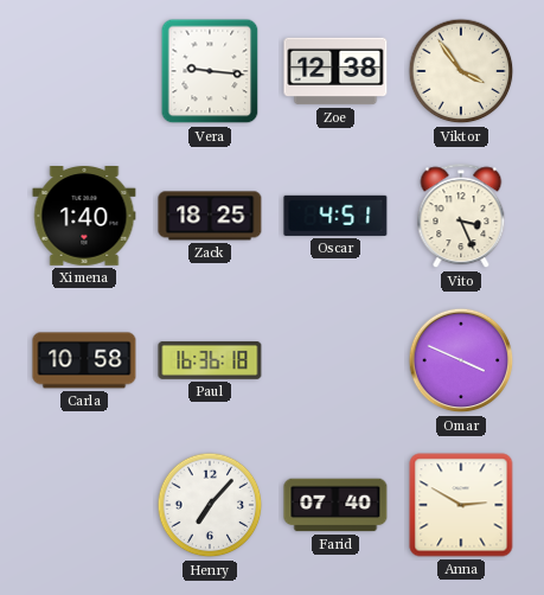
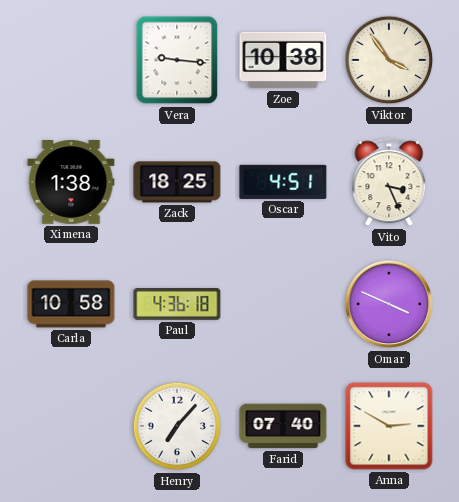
Zoe: 12:38 -> 10:38 (283, 60)
Ximena: 1:40 -> 1:38 (71, 183)
Paul: 16:36 -> 4:36 (177, 305)
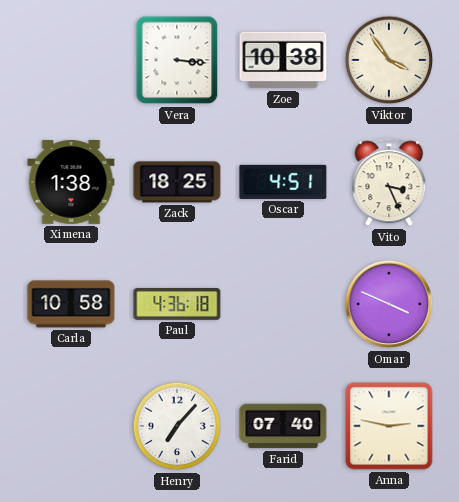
Vera: 9:16 -> 3:16 (177, 60)
Anna: 2:50 -> 2:47 (389, 426)
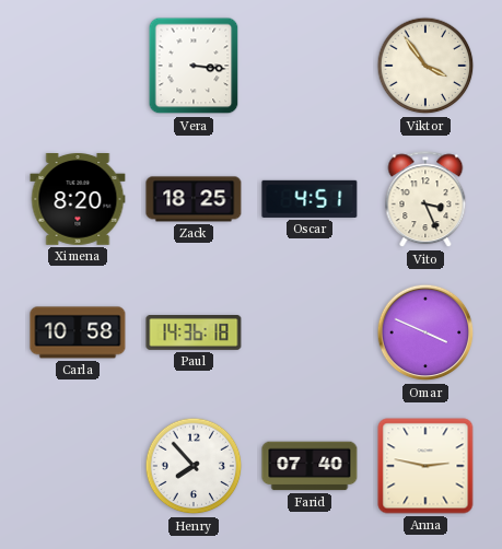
Zoe: 10:38 -> none (283, 60)
Ximena: 1:38 -> 8:20 (78, 200)
Paul: 4:36 -> 14:36 (194, 334)
Henry: 7:07 -> 7:53 (194, 466)
